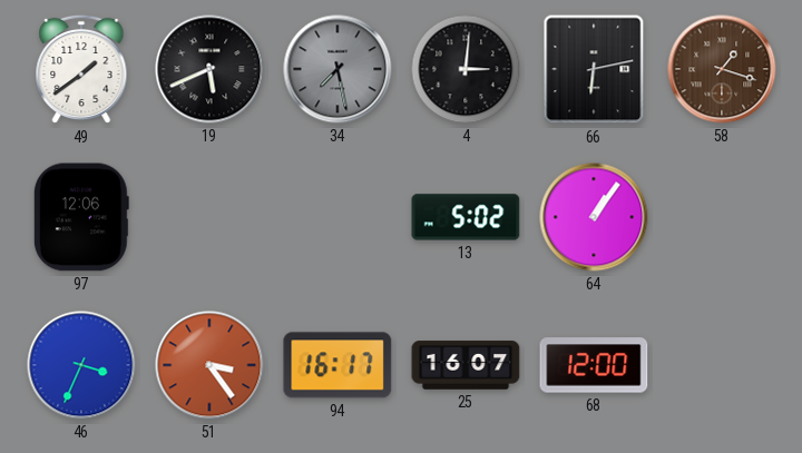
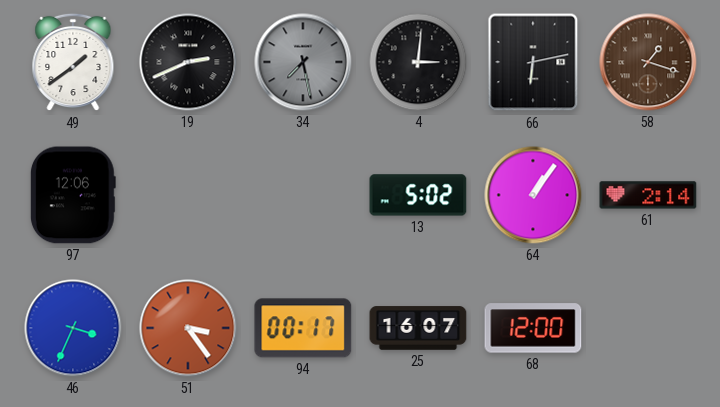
19: 5:41 -> 2:41 (188, 62)
61: none -> 2:14 (648, 195)
94: 16:17 -> 00:17 (303, 328)
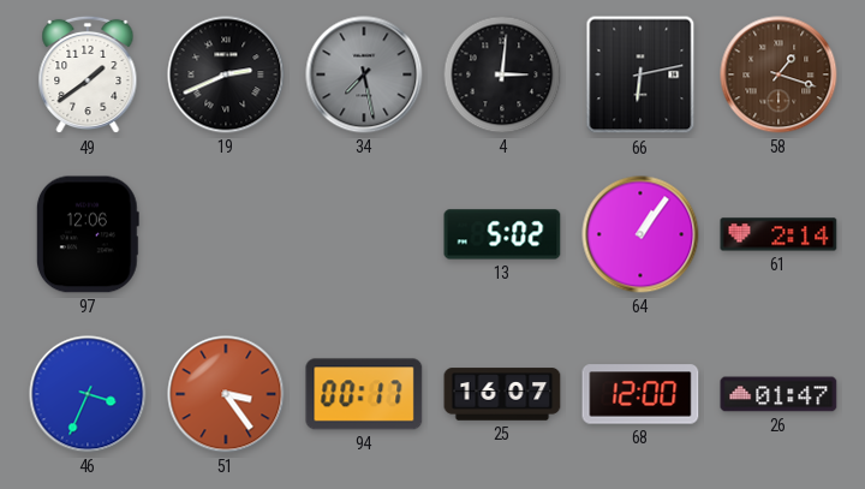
26: none -> 01:47 (778, 394)
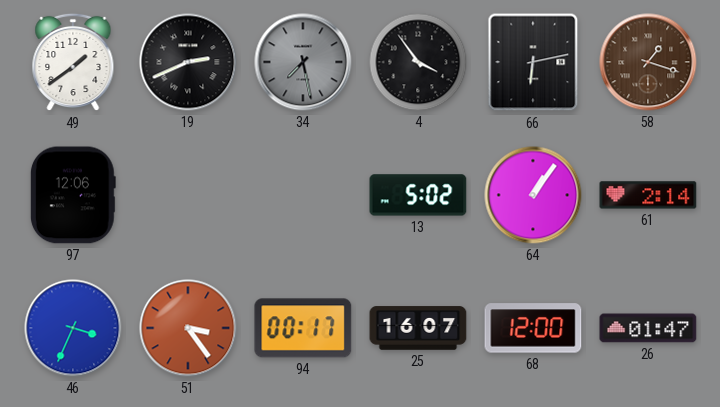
4: 3:01 -> 3:54 (418, 62)
